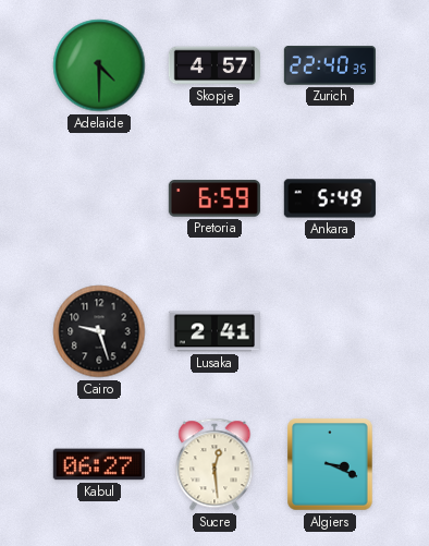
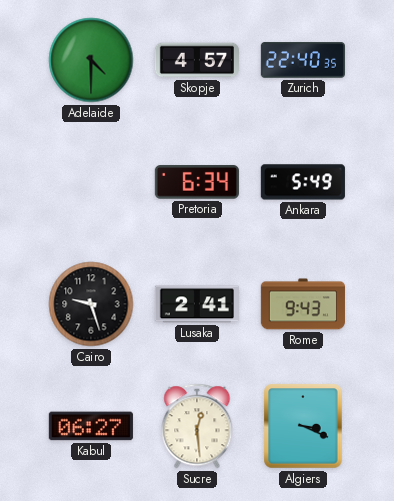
Pretoria: 6:59 -> 6:34 (197, 182)
Rome: none -> 9:43 (303, 304)
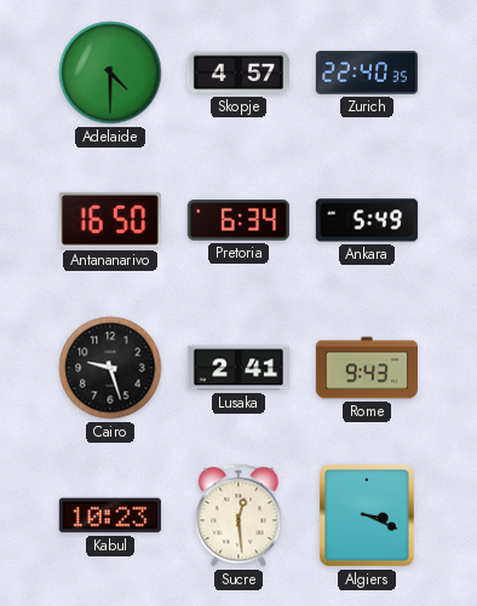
Antananarivo: none -> 16:50 (110, 220)
Kabul: 06:27 -> 10:23 (110, 515)
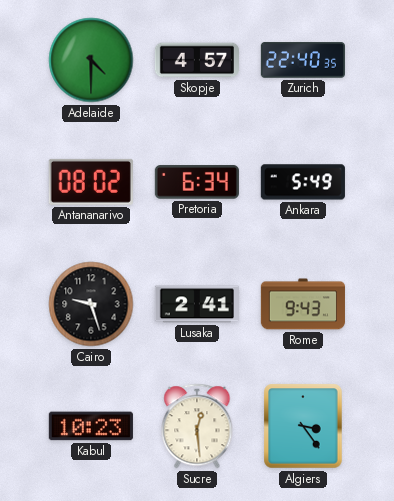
Antananarivo: 16:50 -> 08:02 (91, 182)
Algiers: 3:19 -> 3:24 (303, 426)
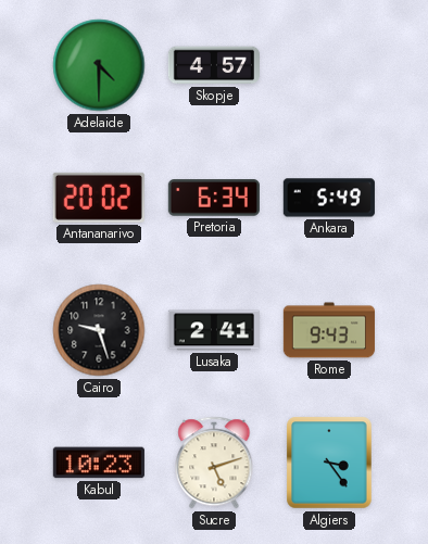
Zurich: 22:40 -> none (303, 60)
Antananarivo: 08:02 -> 20:02 (99, 198)
Sucre: 12:29 -> 5:12 (214, 463)
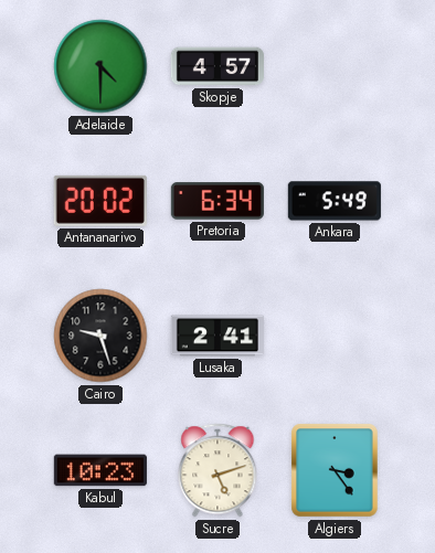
Rome: 9:43 -> none (329, 330)
